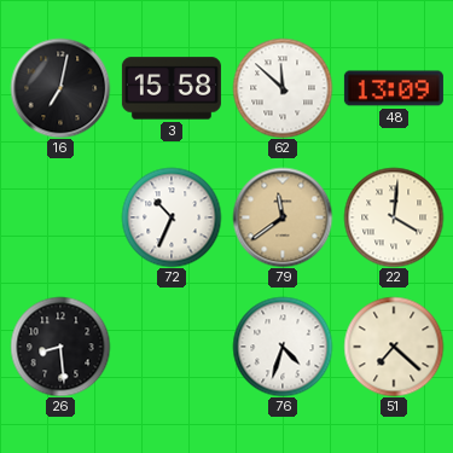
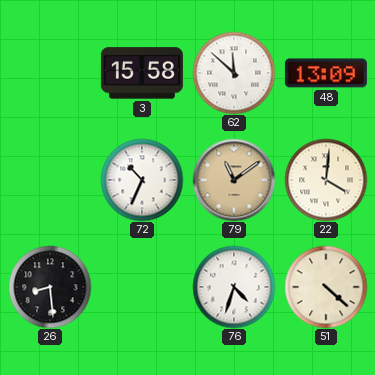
16: 7:02 -> none (60, 88)
79: 11:39 -> 11:09 (234, 180)
51: 7:22 -> 4:22 (326, 287)
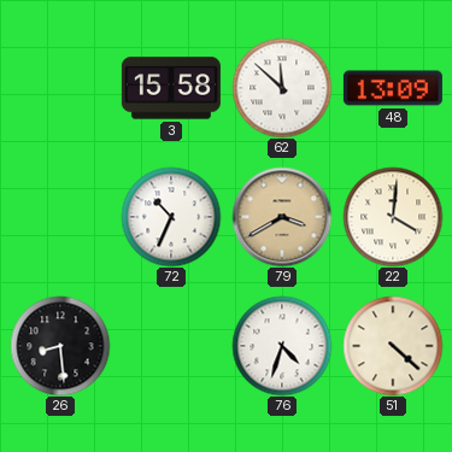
79: 11:09 -> 3:40 (282, 217)
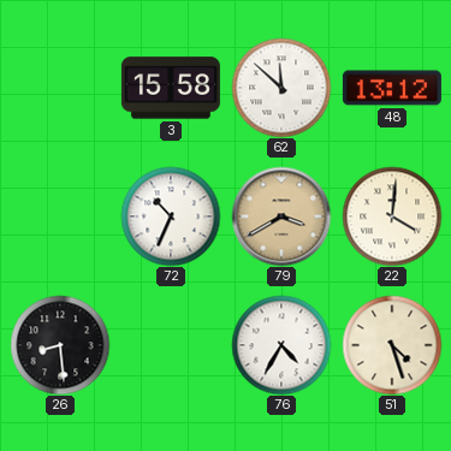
48: 13:09 -> 13:12 (392, 88)
76: 4:33 -> 4:35 (281, 345)
51: 4:22 -> 4:27 (392, 345)
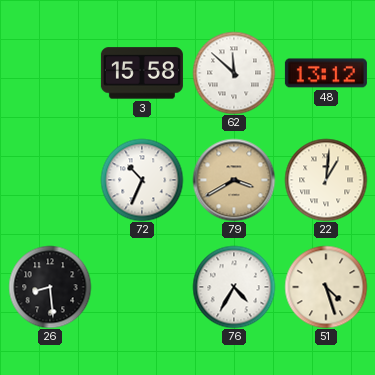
22: 4:01 -> 1:01 (326, 180)
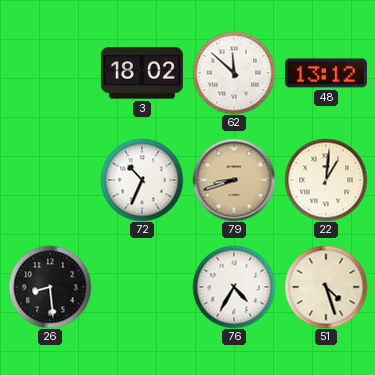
3: 15:58 -> 18:02 (142, 73)
79: 3:40 -> 8:42 (234, 180)
